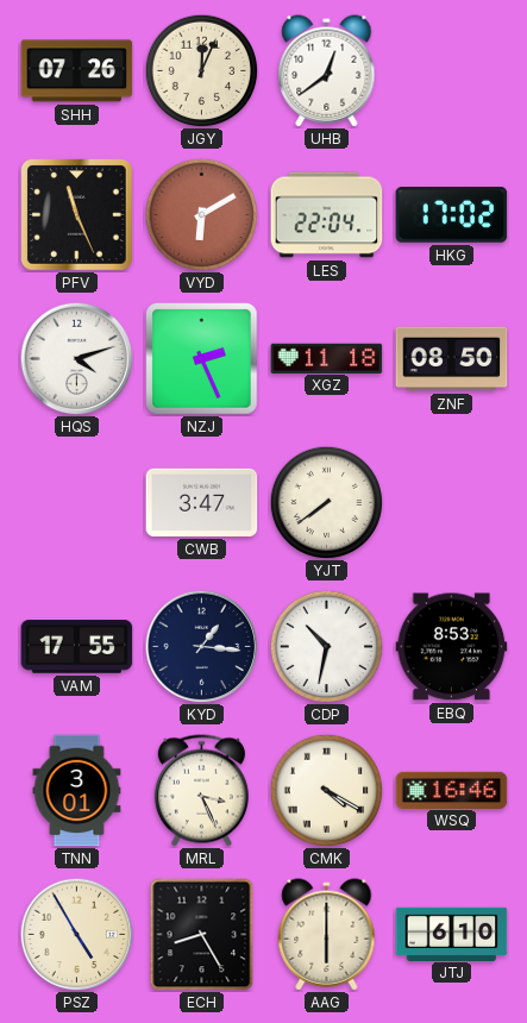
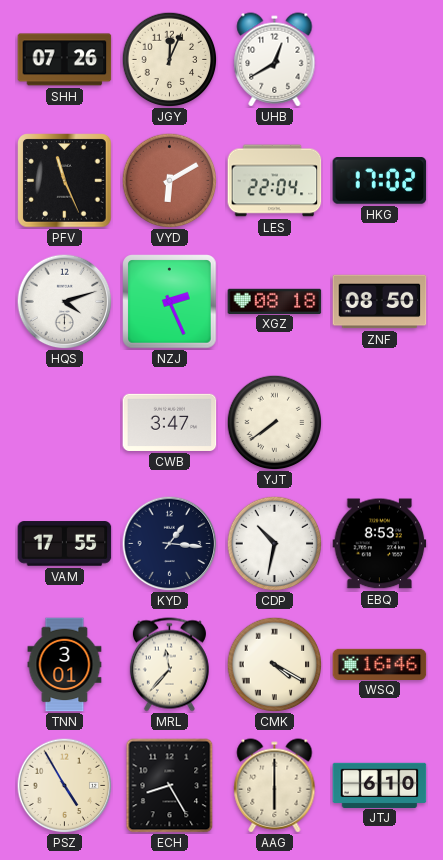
UHB: 12:39 -> 12:40 (275, 60)
XGZ: 11:18 -> 08:18 (275, 301)
MRL: 3:26 -> 11:37 (169, 665)
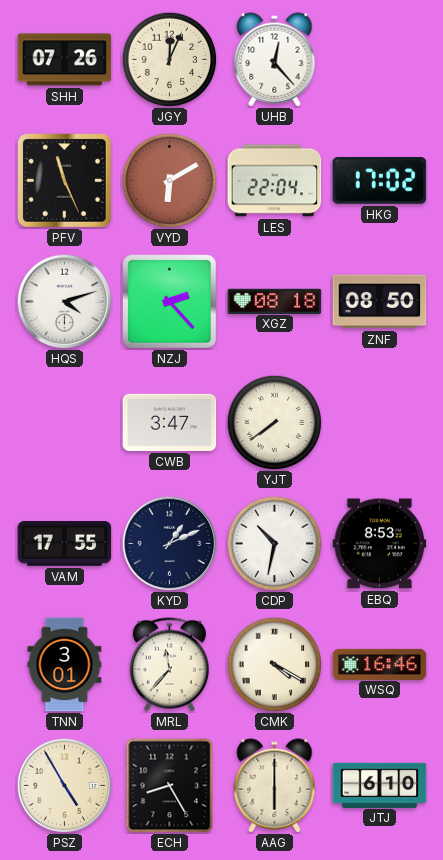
UHB: 12:40 -> 12:23 (275, 60)
NZJ: 2:26 -> 2:23 (170, 302)
KYD: 1:16 -> 1:11 (169, 543)
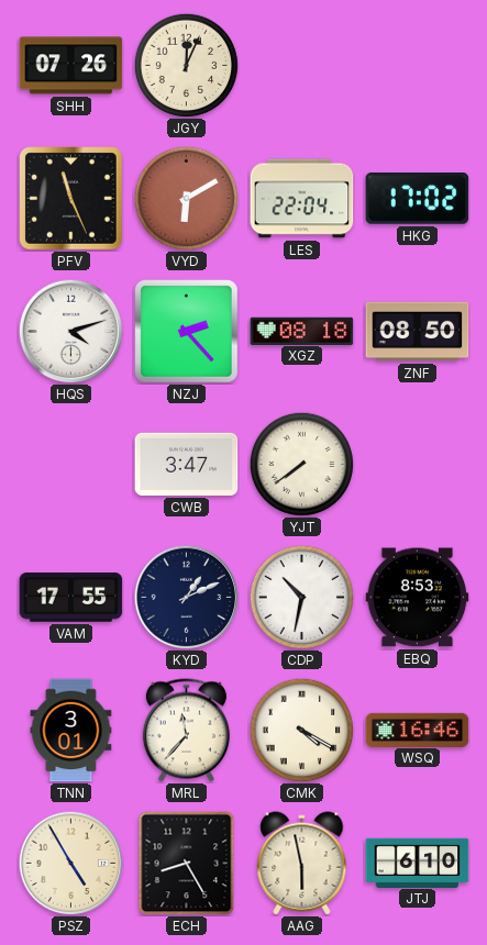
UHB: 12:23 -> none (275, 60)
AAG: 6:00 -> 5:58 (302, 864)
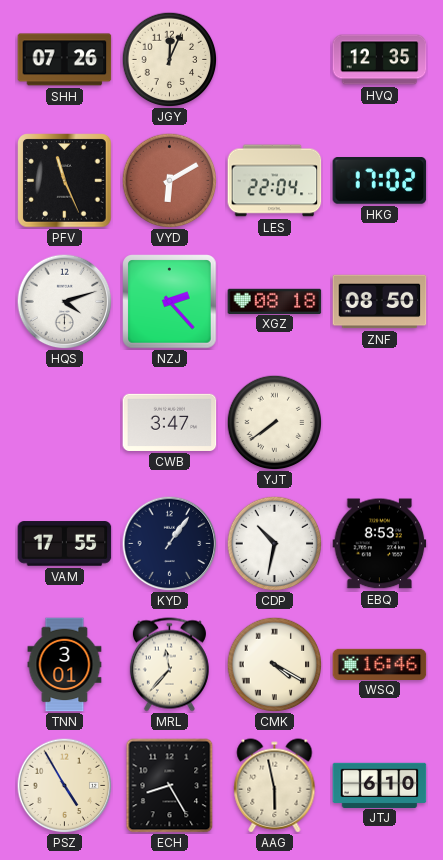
HVQ: none -> 12:35 (380, 60)
KYD: 1:11 -> 1:06 (169, 543)
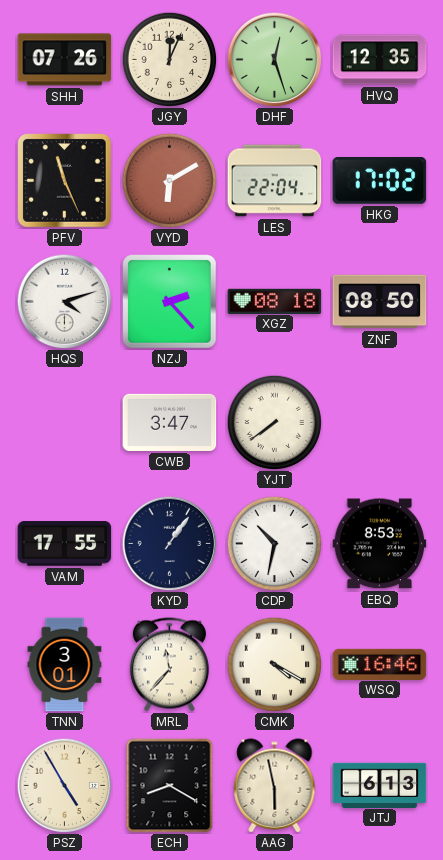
DHF: none -> 12:27 (274, 59)
ECH: 8:25 -> 8:20 (170, 786)
JTJ: 6:10 -> 6:13 (380, 785)
